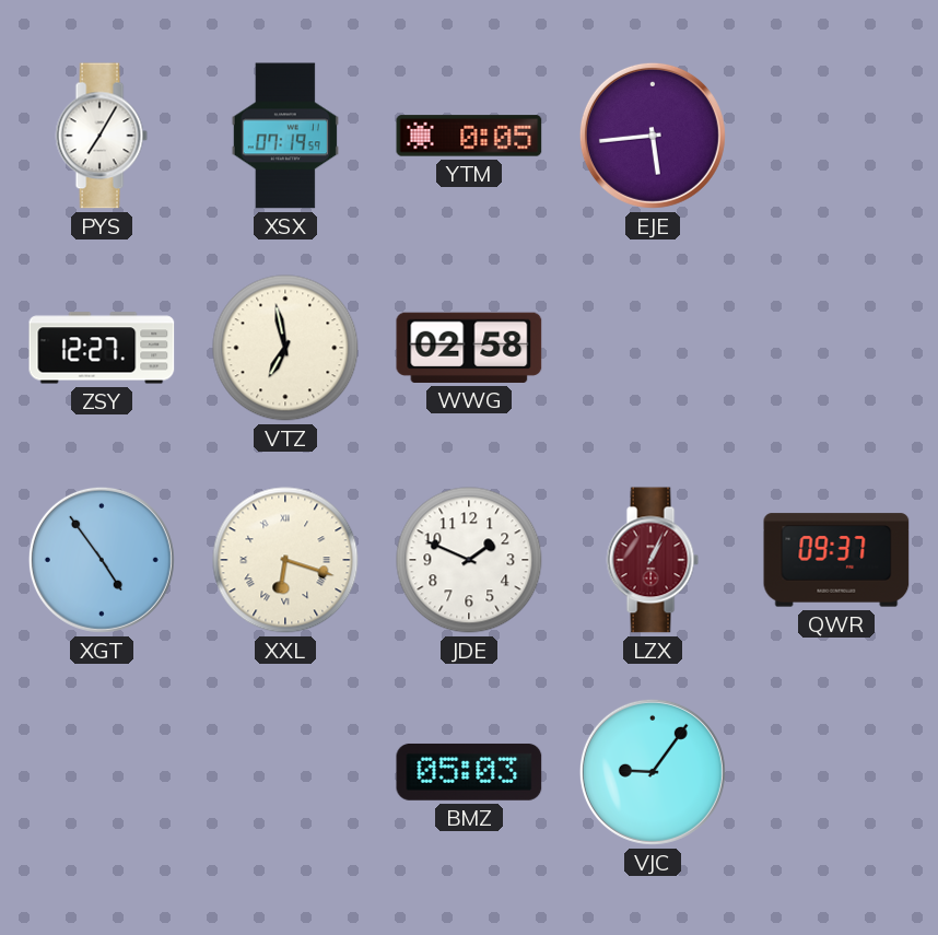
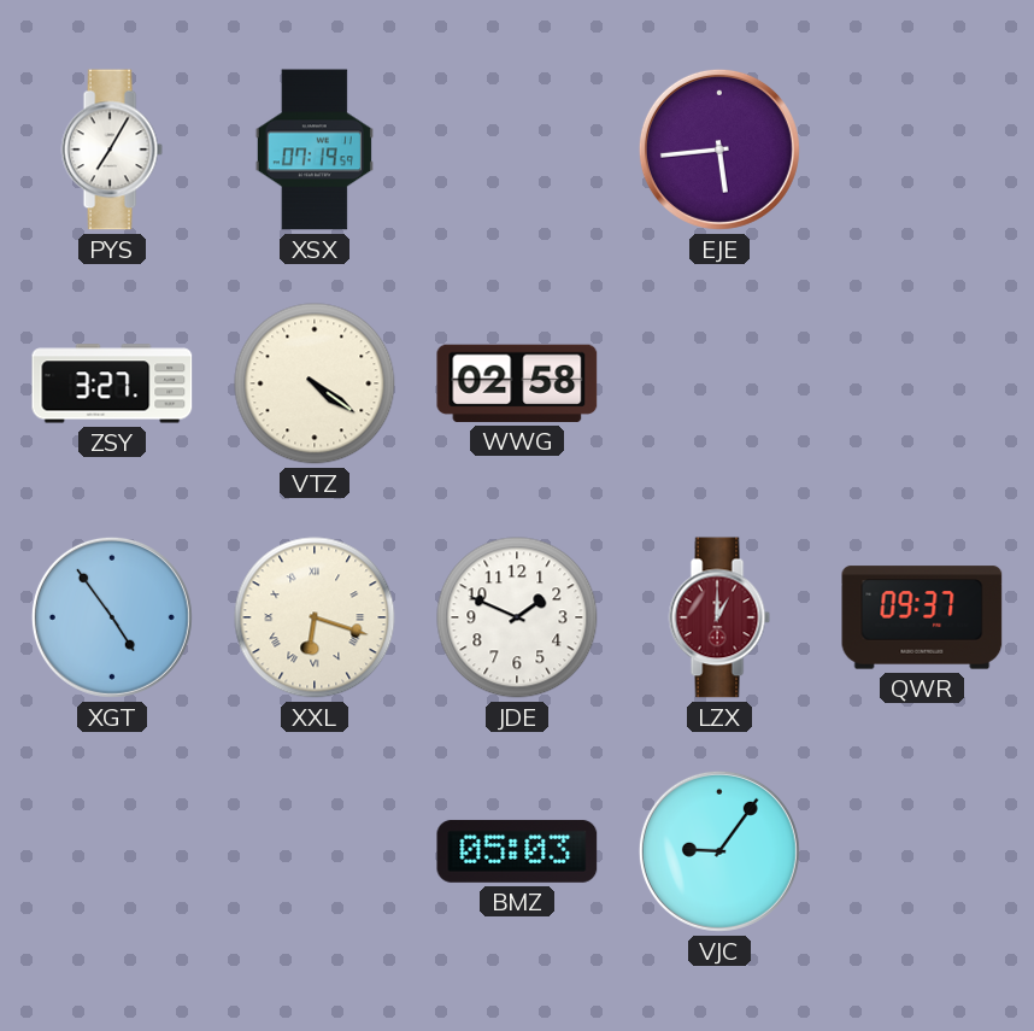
YTM: 0:05 -> none (469, 136)
ZSY: 12:27 -> 3:27 (112, 383)
VTZ: 6:58 -> 4:21 (315, 383)
LZX: 1:04 -> 1:00 (719, 617)
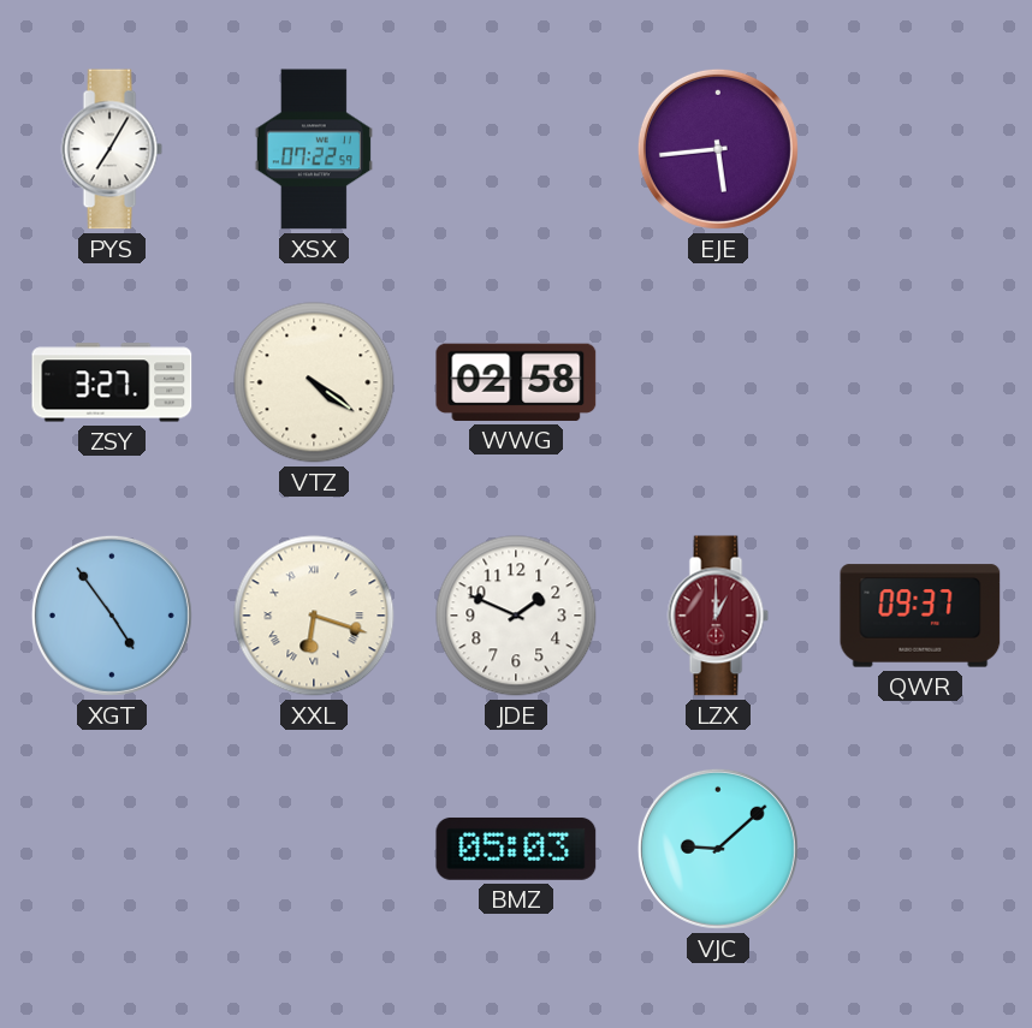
XSX: 07:19 -> 07:22 (314, 149)
VJC: 9:06 -> 9:08 (718, 849)
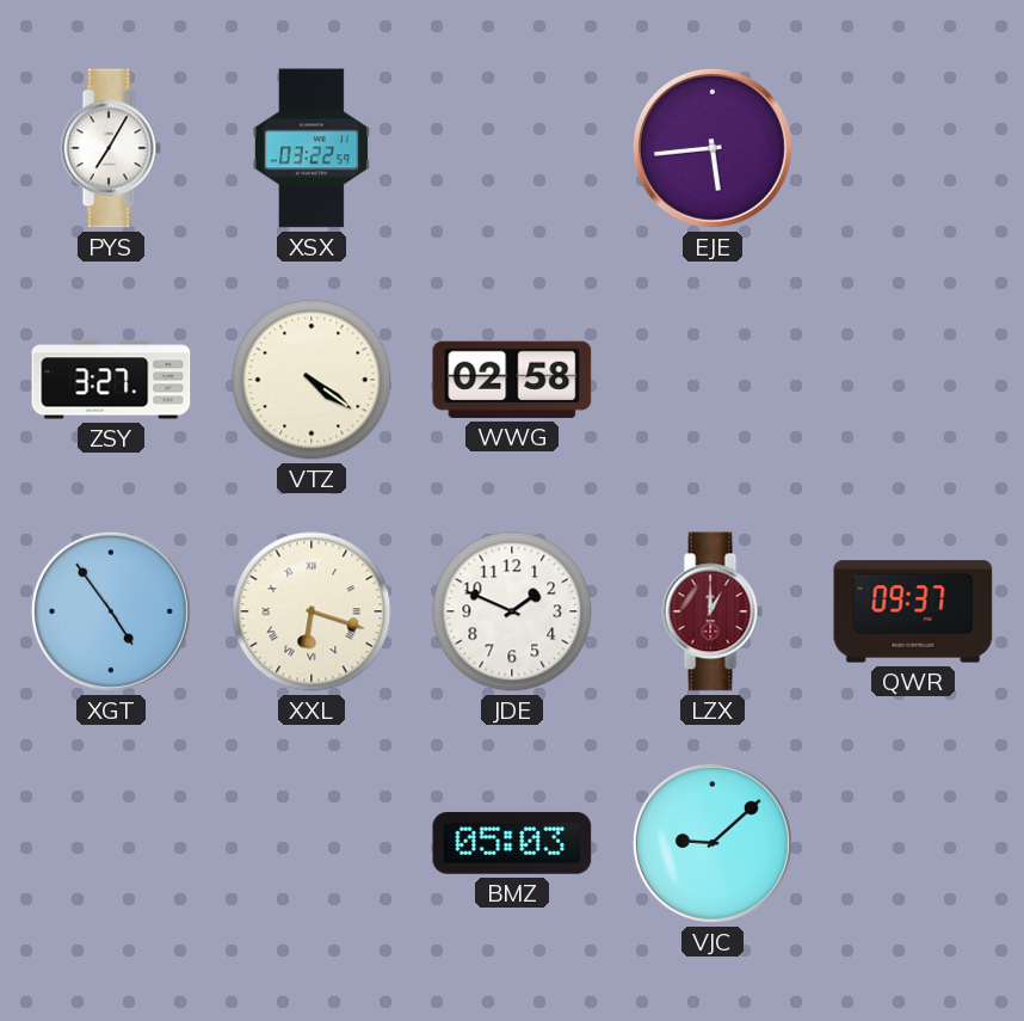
XSX: 07:22 -> 03:22 (311, 148)
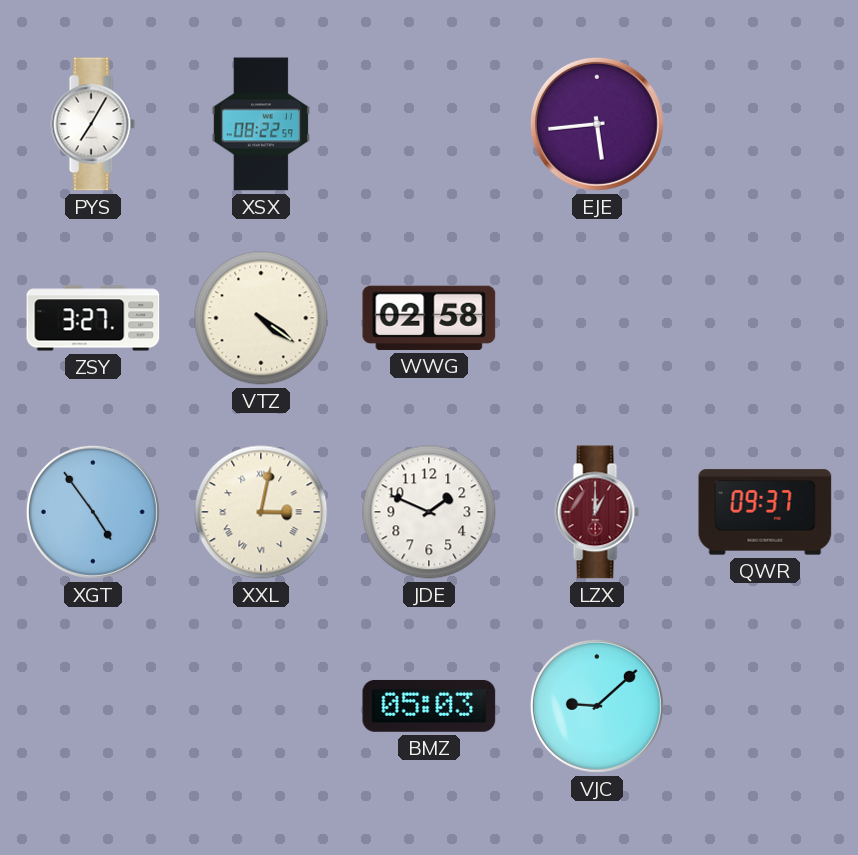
XSX: 03:22 -> 08:22 (261, 124)
XXL: 6:18 -> 3:02 (261, 512)
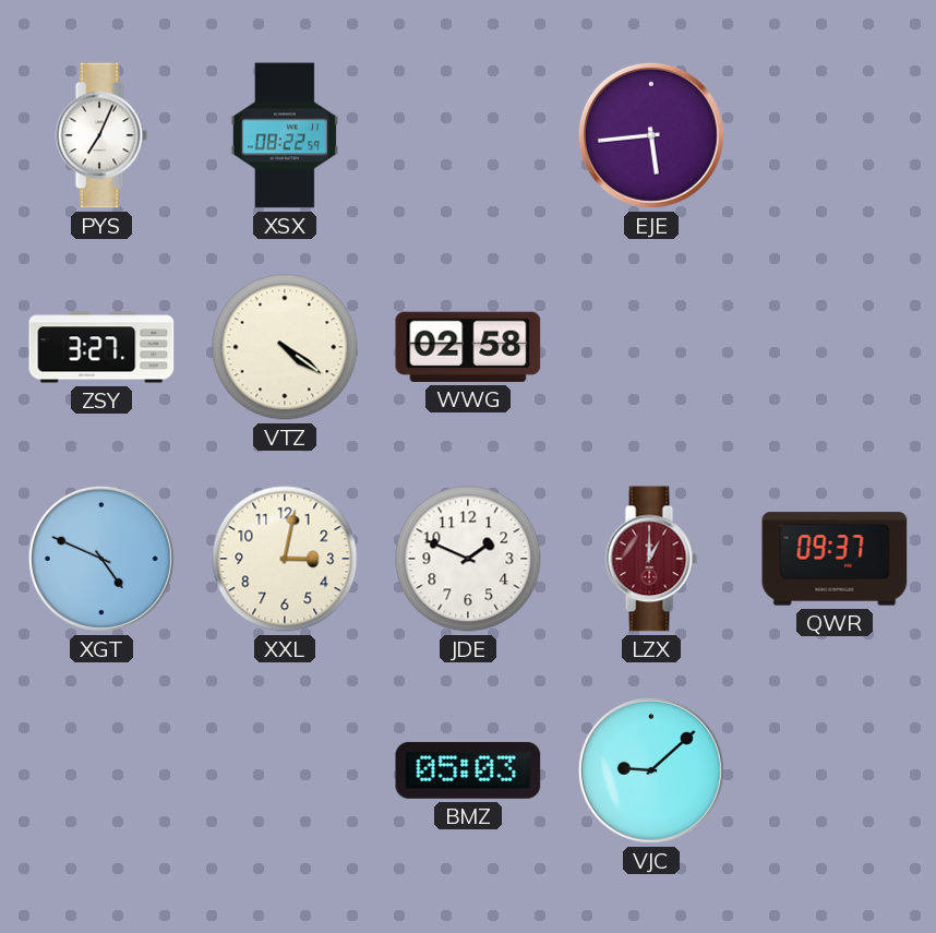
PYS: 7:05 -> 7:04 (101, 135)
XGT: 4:54 -> 4:49 (101, 559)
XXL numerals: Roman -> Arabic (285, 559)
